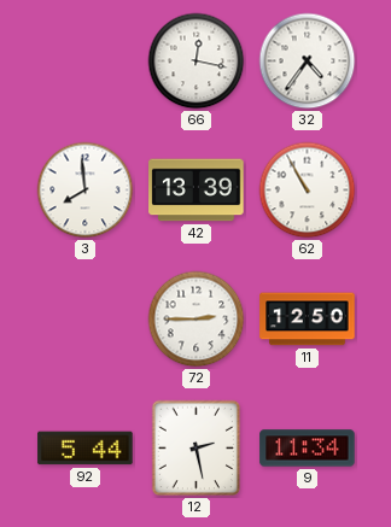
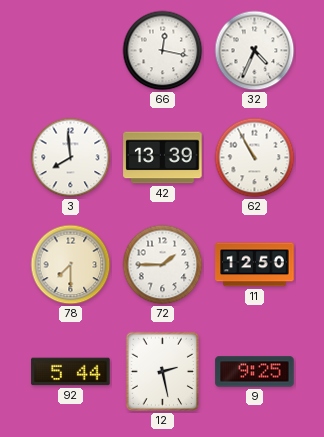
32: 4:36 -> 4:34 (255, 51)
78: none -> 7:30 (71, 265)
72: 2:45 -> 1:45 (163, 265)
9: 11:34 -> 9:25 (255, 372)
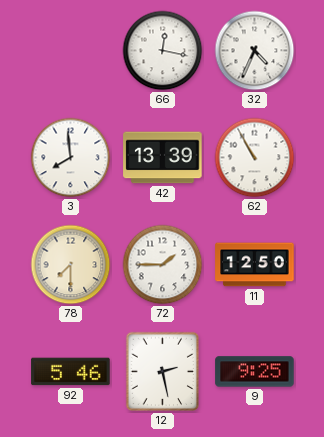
92: 5:44 -> 5:46 (71, 372)
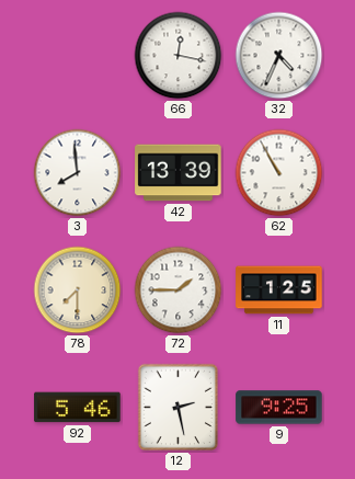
11: 12:50 -> 1:25 (279, 290)
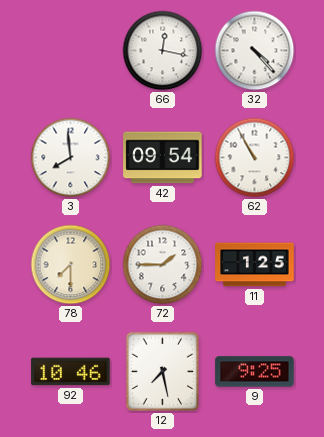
32: 4:34 -> 4:23 (255, 51)
42: 13:39 -> 09:54 (163, 158)
92: 5:46 -> 10:46 (71, 372)
12: 2:28 -> 7:28 (162, 372)
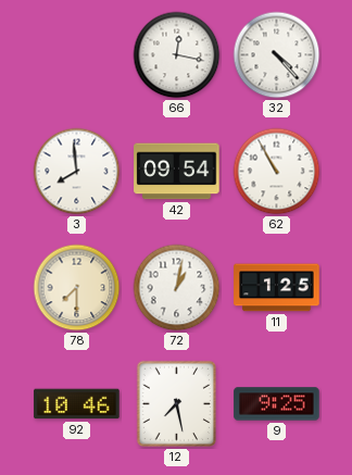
72: 1:45 -> 1:02 (177, 288)
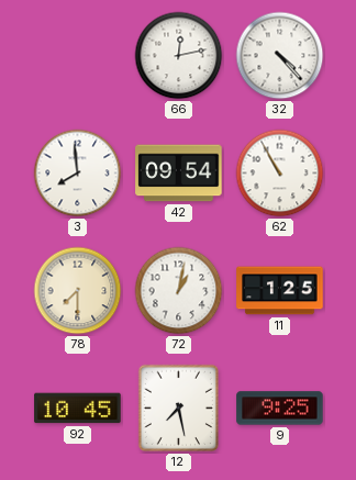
66: 12:17 -> 12:13 (179, 56)
92: 10:46 -> 10:45 (78, 409)
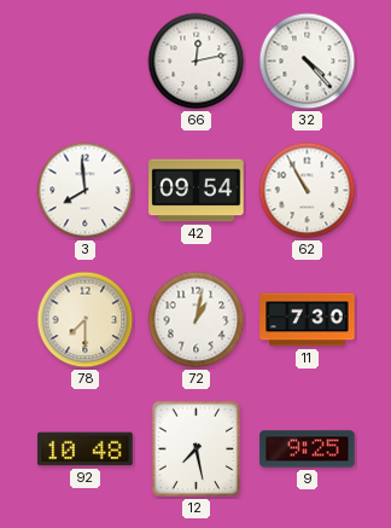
11: 1:25 -> 7:30 (308, 320)
92: 10:45 -> 10:48 (86, 449)
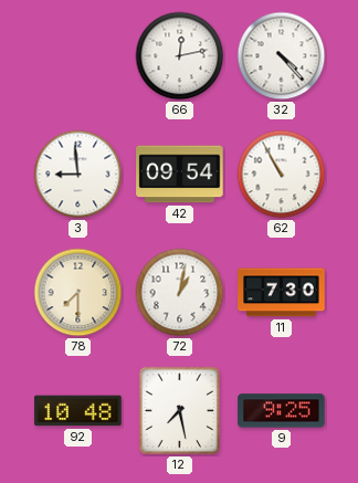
3: 7:59 -> 8:59 (78, 175)
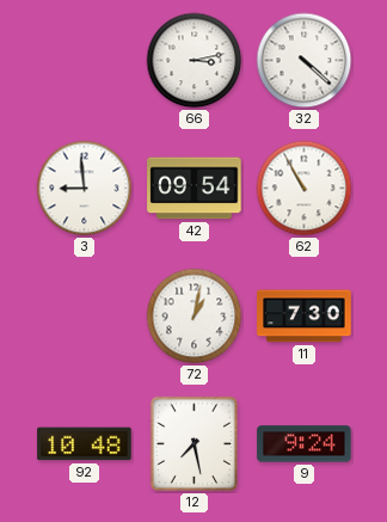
66: 12:13 -> 3:13 (195, 61)
32: 4:23 -> 4:22 (305, 61)
78: 7:30 -> none (78, 293)
9: 9:25 -> 9:24 (305, 444)
